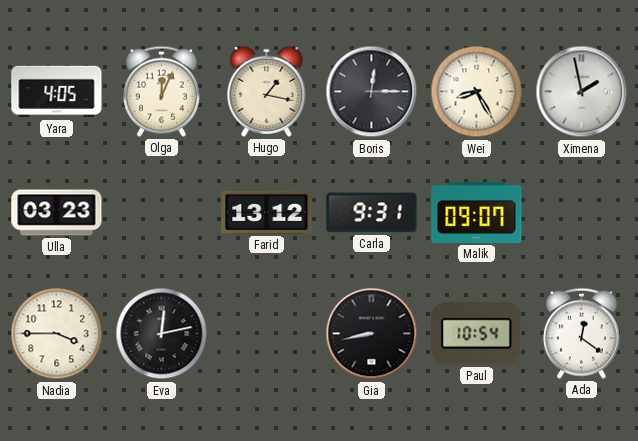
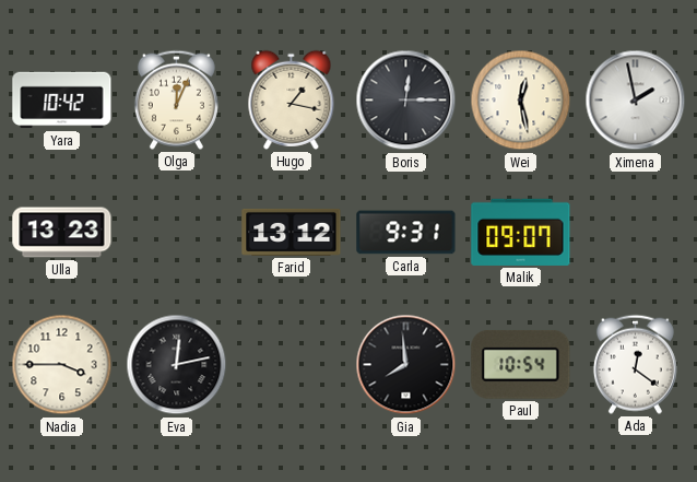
Yara: 4:05 -> 10:42 (62, 101)
Wei: 8:25 -> 12:28 (521, 101)
Ulla: 03:23 -> 13:23 (62, 233)
Gia: 8:43 -> 7:59 (406, 365)
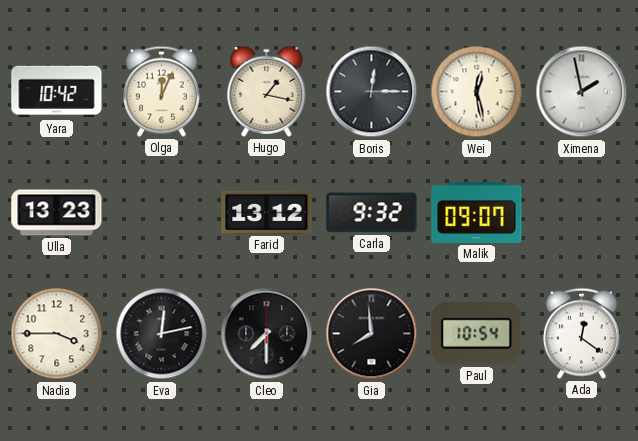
Carla: 9:31 -> 9:32 (372, 213)
Cleo: none -> 7:30 (267, 334)
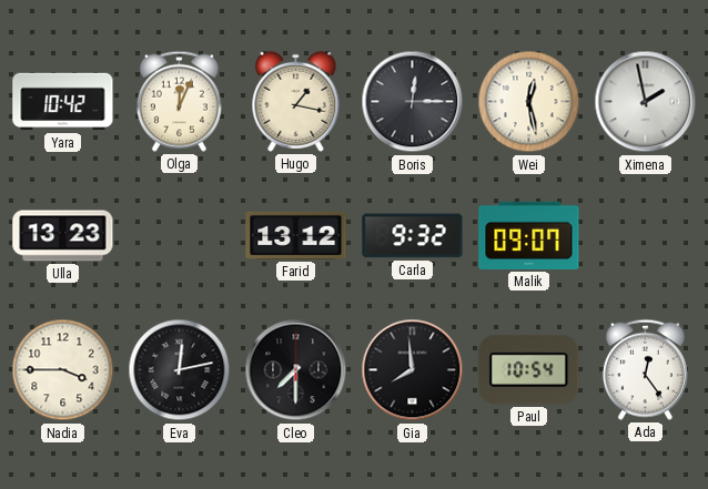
Ada: 12:21 -> 12:24 (645, 369)
